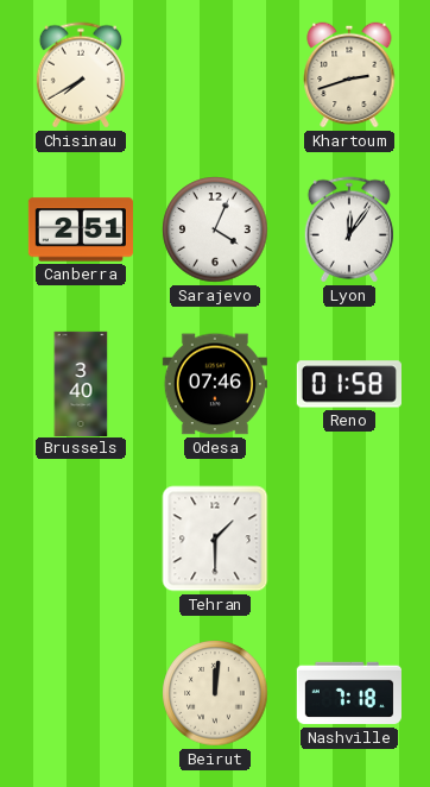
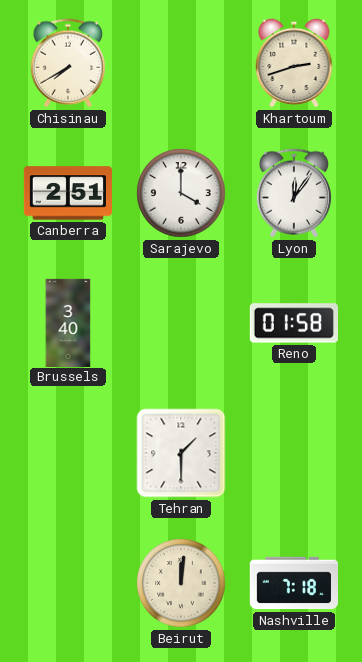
Sarajevo: 4:04 -> 4:00 (181, 193)
Odesa: 07:46 -> none (215, 384)
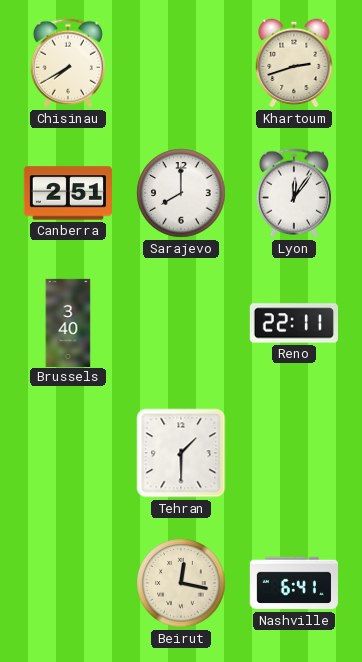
Sarajevo: 4:00 -> 8:00 (181, 193)
Reno: 01:58 -> 22:11 (294, 323)
Beirut: 12:01 -> 12:17 (181, 583)
Nashville: 7:18 -> 6:41 (294, 583)
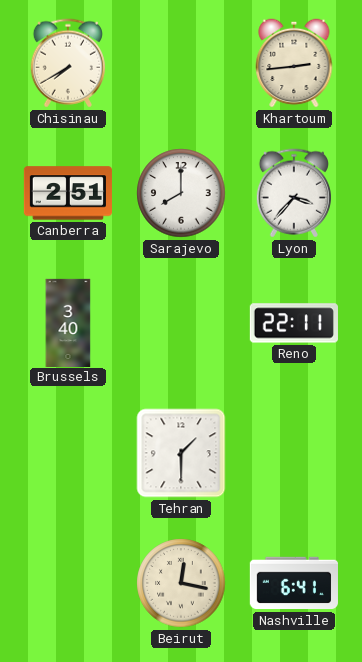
Khartoum: 2:42 -> 2:44 (294, 63)
Lyon: 12:06 -> 3:37 (294, 193)
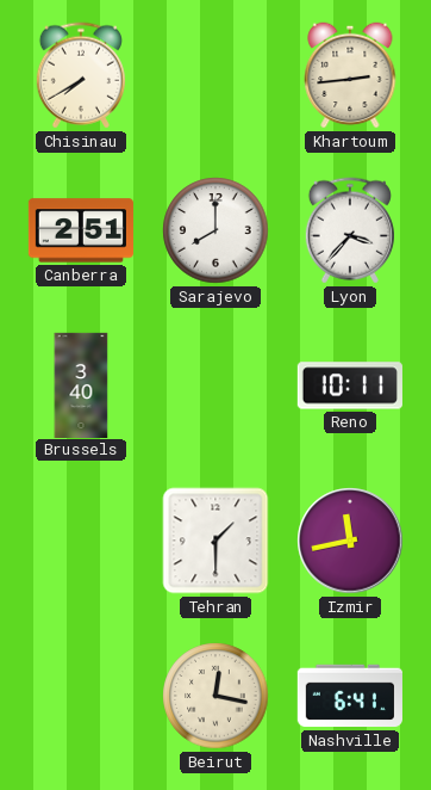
Reno: 22:11 -> 10:11 (350, 385)
Izmir: none -> 11:43 (350, 541)
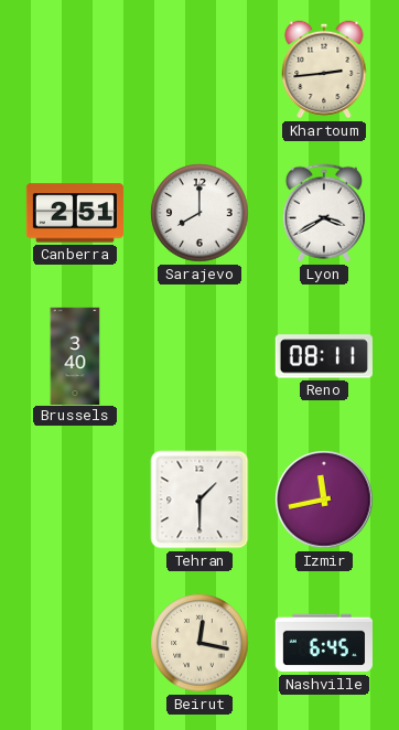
Chisinau: 7:40 -> none (81, 75)
Lyon: 3:37 -> 3:40 (324, 213)
Reno: 10:11 -> 08:11 (324, 356)
Nashville: 6:41 -> 6:45 (324, 643)
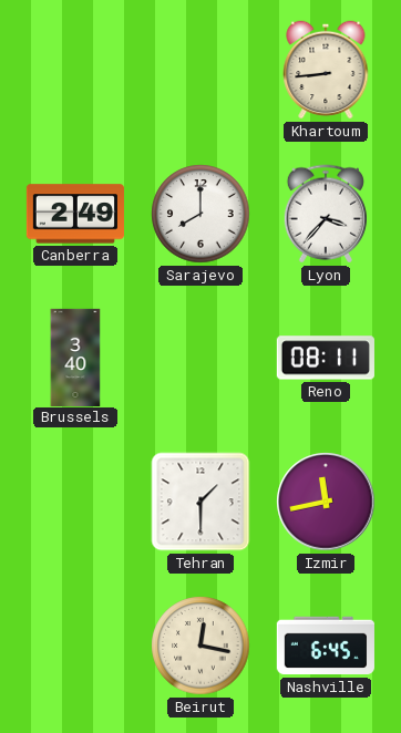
Khartoum: 2:44 -> 8:44 (326, 70)
Canberra: 2:51 -> 2:49 (75, 214)
Lyon: 3:40 -> 3:37 (326, 214)
